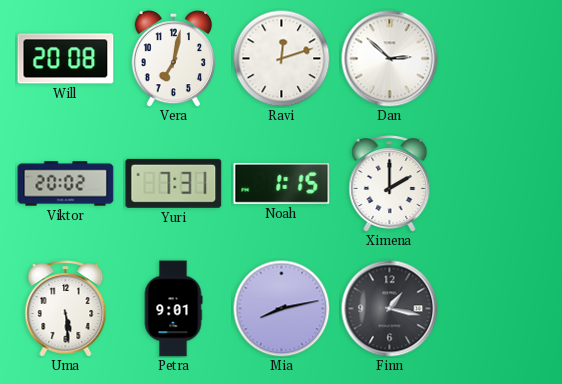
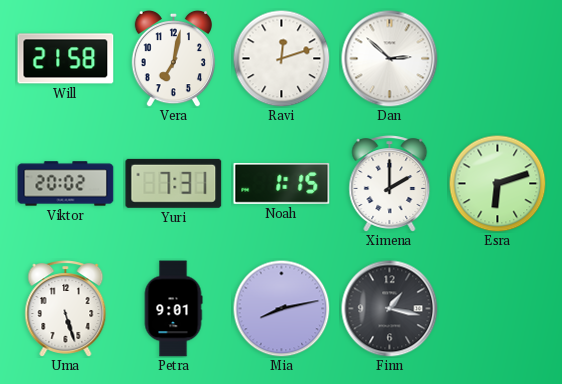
Will: 20:08 -> 21:58 (66, 59)
Esra: none -> 6:12 (497, 183)
Uma: 5:29 -> 5:27 (66, 309)
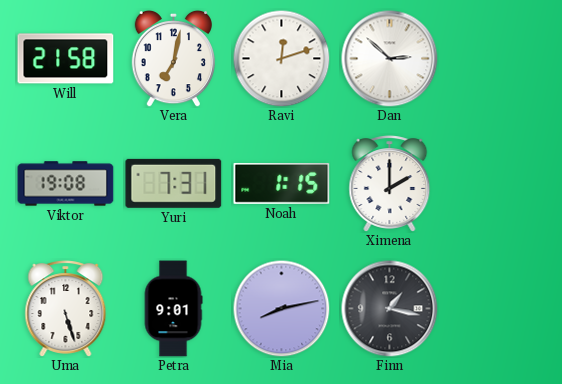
Viktor: 20:02 -> 19:08 (66, 184)
Esra: 6:12 -> none (497, 183)
